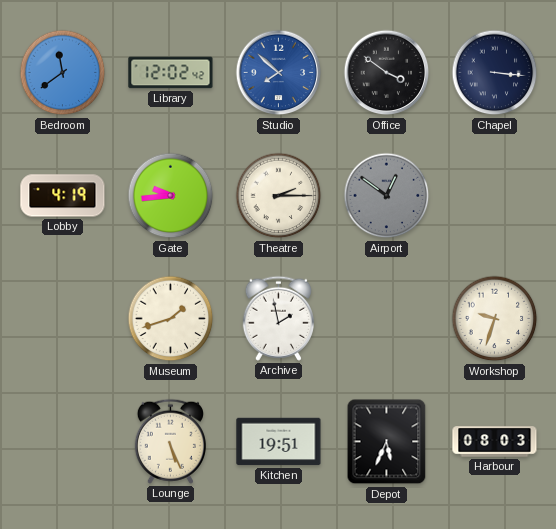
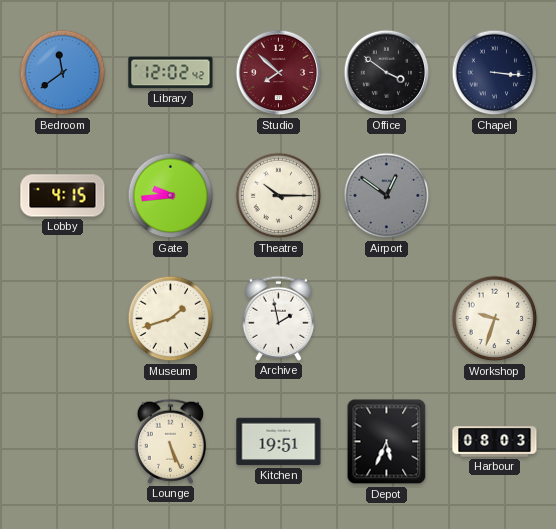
Studio dial: blue -> burgundy (279, 73)
Lobby: 4:19 -> 4:15 (63, 196)
Theatre: 2:15 -> 10:15 (279, 196)
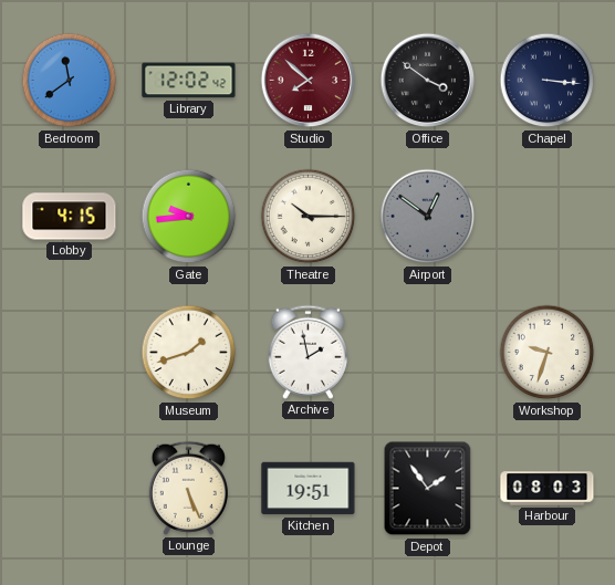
Depot: 5:34 -> 1:54 (428, 489)
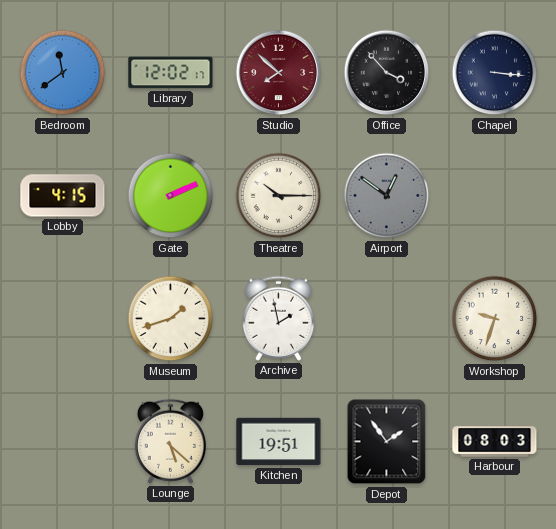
Library: 12:02:42 -> 12:02:17 (171, 73)
Office: 3:51 -> 3:53 (387, 73)
Gate: 9:44 -> 2:11 (171, 196)
Lounge: 5:26 -> 5:22 (170, 441)
